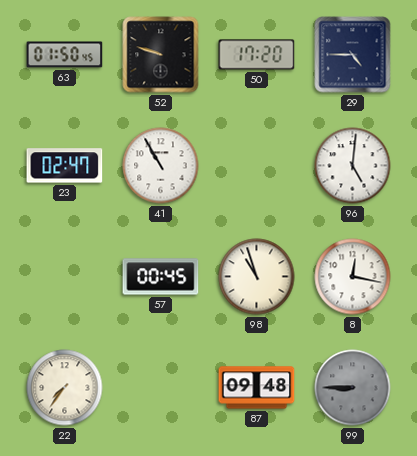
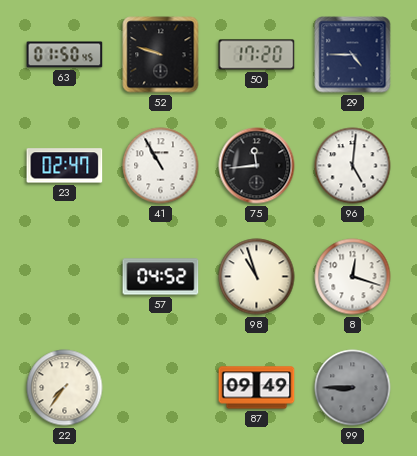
75: none -> 11:44 (257, 166)
57: 00:45 -> 04:52 (161, 277)
8: 12:17 -> 12:18 (353, 277)
87: 09:48 -> 09:49 (257, 388)
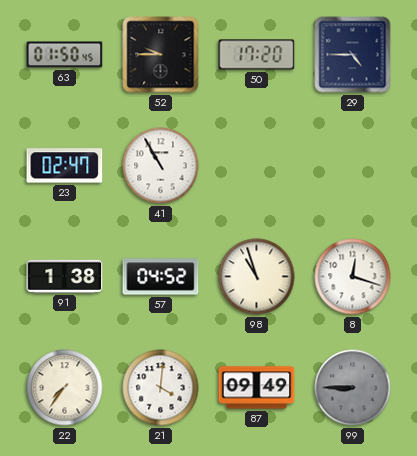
52: 9:48 -> 9:45 (161, 55)
75: 11:44 -> none (257, 166)
96: 5:01 -> none (353, 166)
91: none -> 1:38 (65, 276)
21: none -> 4:01 (161, 388)
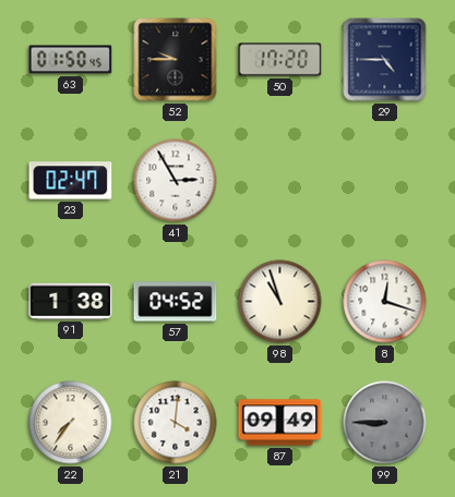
41: 10:55 -> 2:55 (176, 181)
